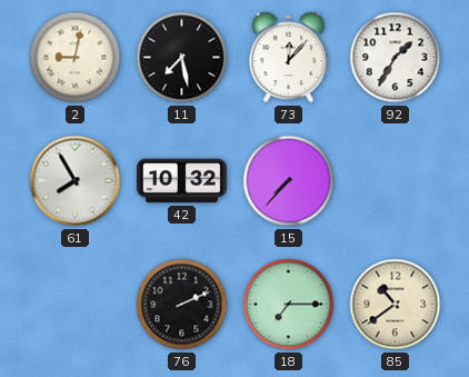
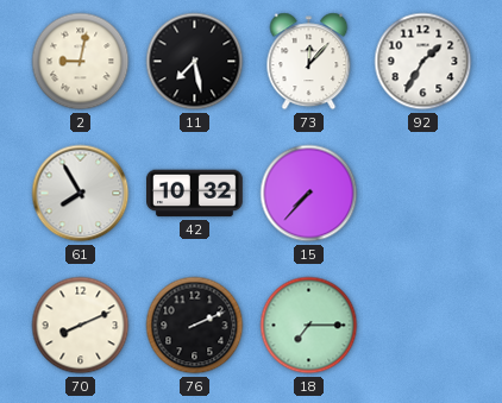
70: none -> 8:11 (81, 326)
85: 10:39 -> none (396, 305)
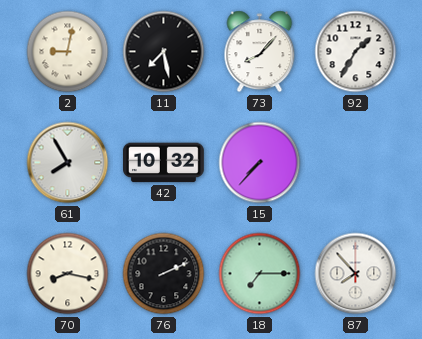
73: 12:07 -> 8:07 (260, 52)
70: 8:11 -> 8:17 (68, 274)
87: none -> 7:53 (356, 274)
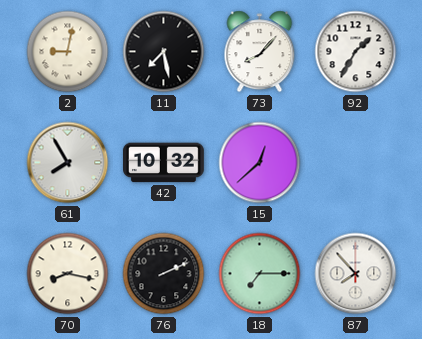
15: 7:37 -> 12:38 (260, 163)
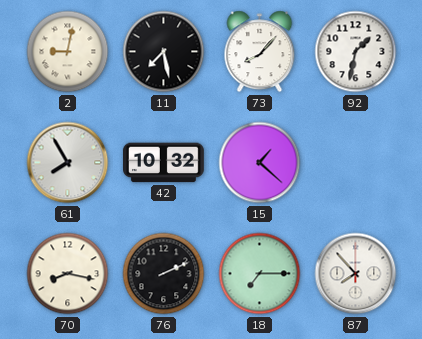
92: 1:35 -> 1:32 (356, 52)
15: 12:38 -> 1:22 (260, 163)
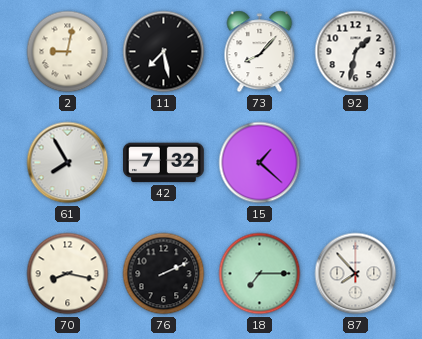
42: 10:32 -> 7:32 (164, 163)
